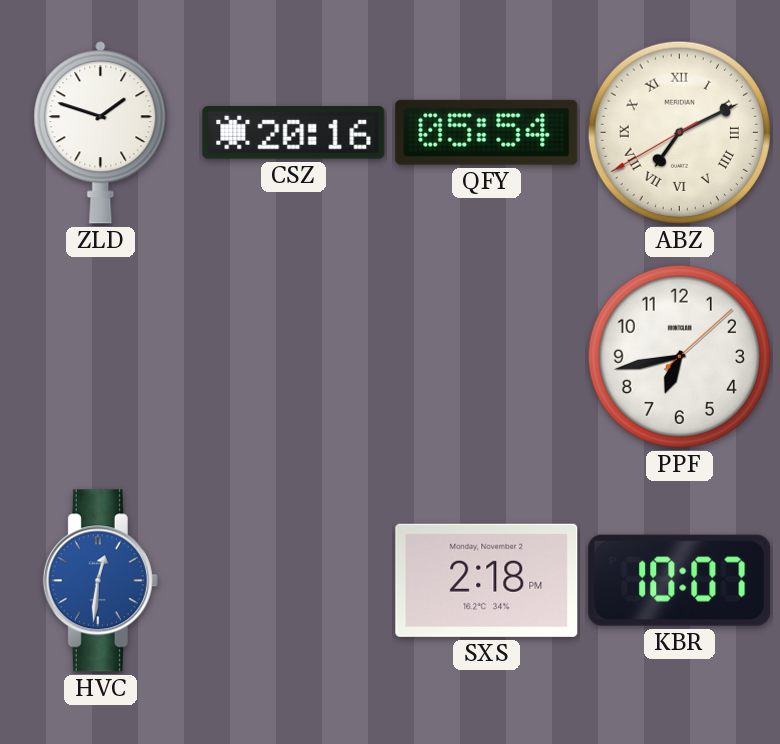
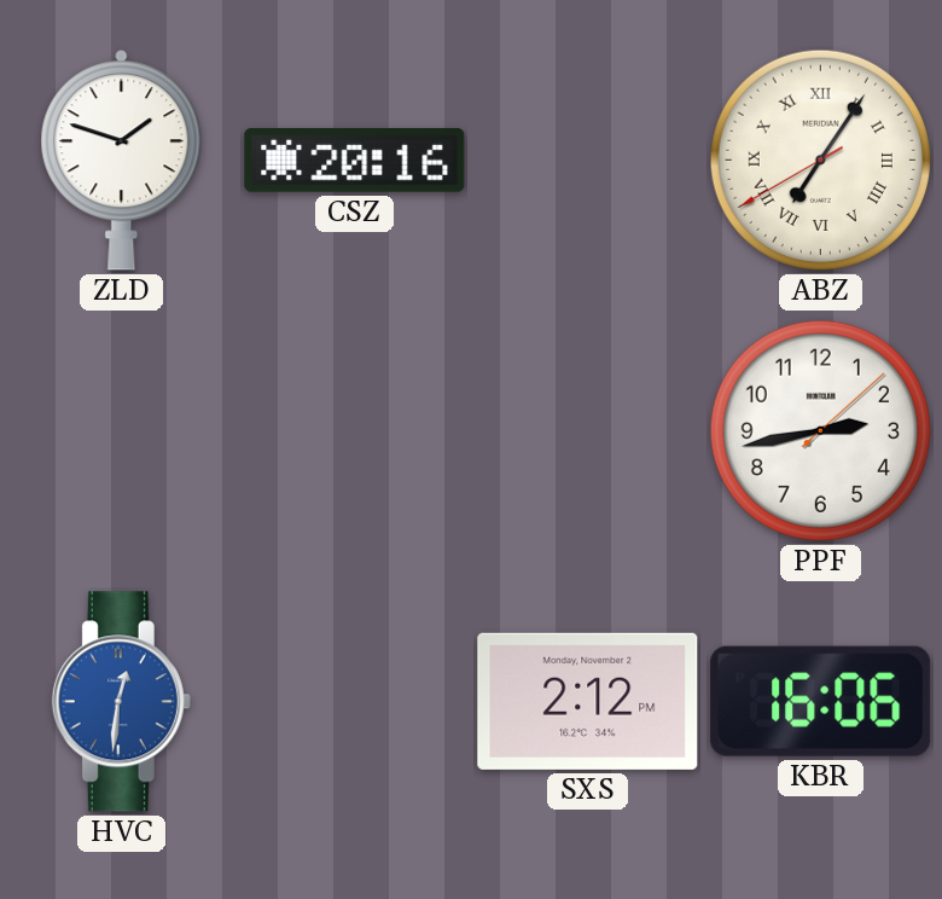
QFY: 05:54 -> none (487, 132)
ABZ: 7:10 -> 7:05 (820, 159)
PPF: 6:43 -> 2:43 (820, 430)
SXS: 2:18 -> 2:12 (588, 701)
KBR: 10:07 -> 16:06 (821, 701)
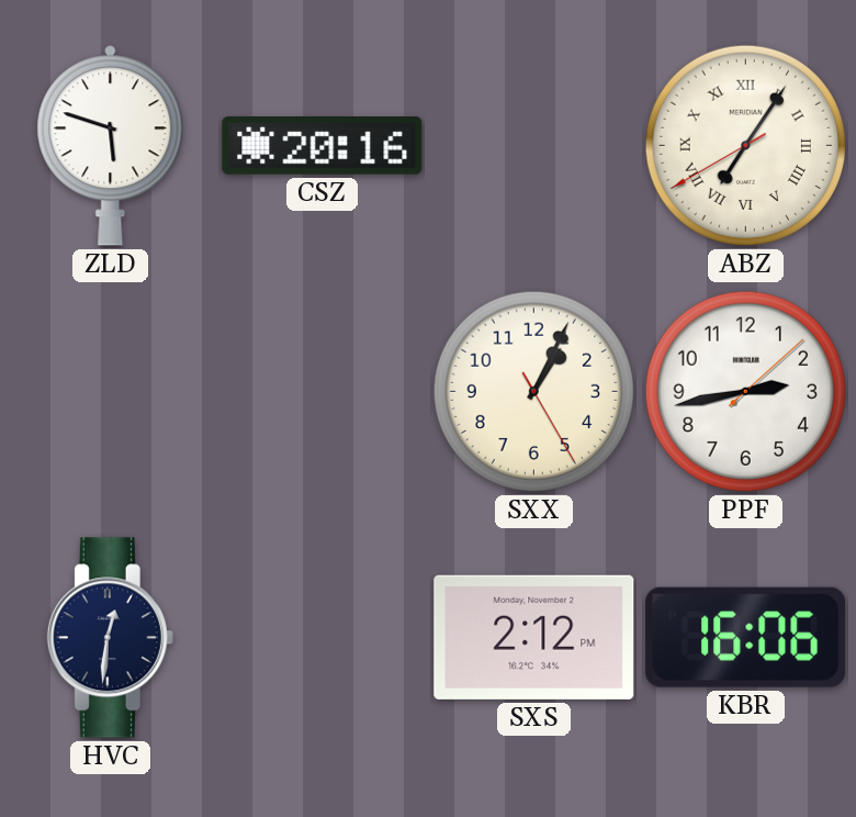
ZLD: 1:48 -> 5:48 (111, 146)
SXX: none -> 1:04 (533, 391)
HVC dial: blue -> navy (110, 638)
